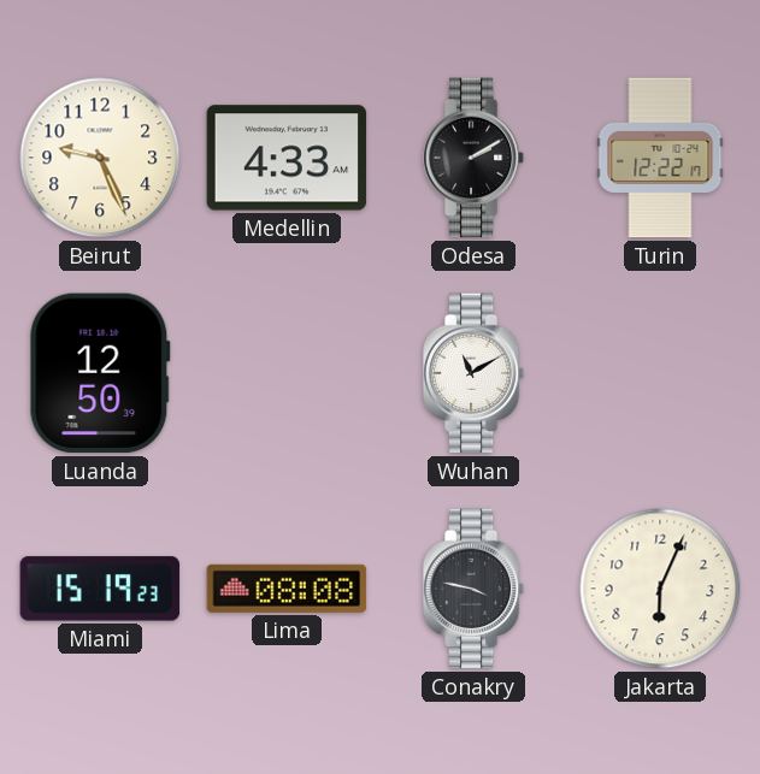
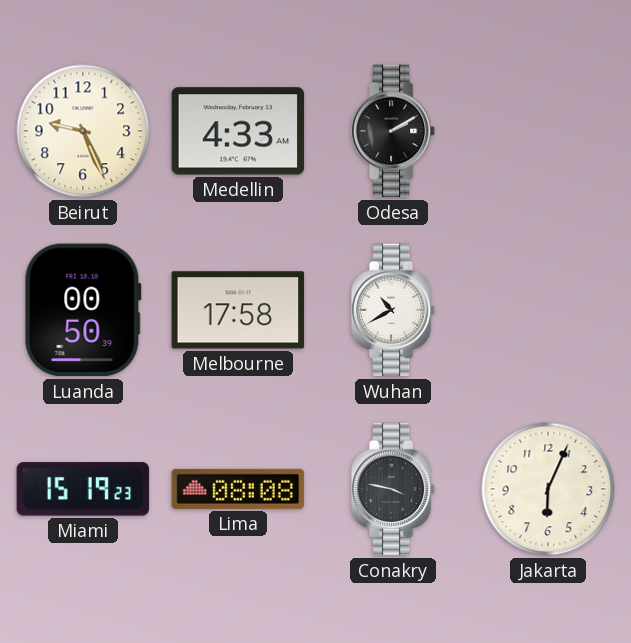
Turin: 12:22 -> none (660, 158)
Luanda: 12:50 -> 00:50 (83, 310)
Melbourne: none -> 17:58 (238, 310)
Wuhan: 11:10 -> 10:40 (393, 310)
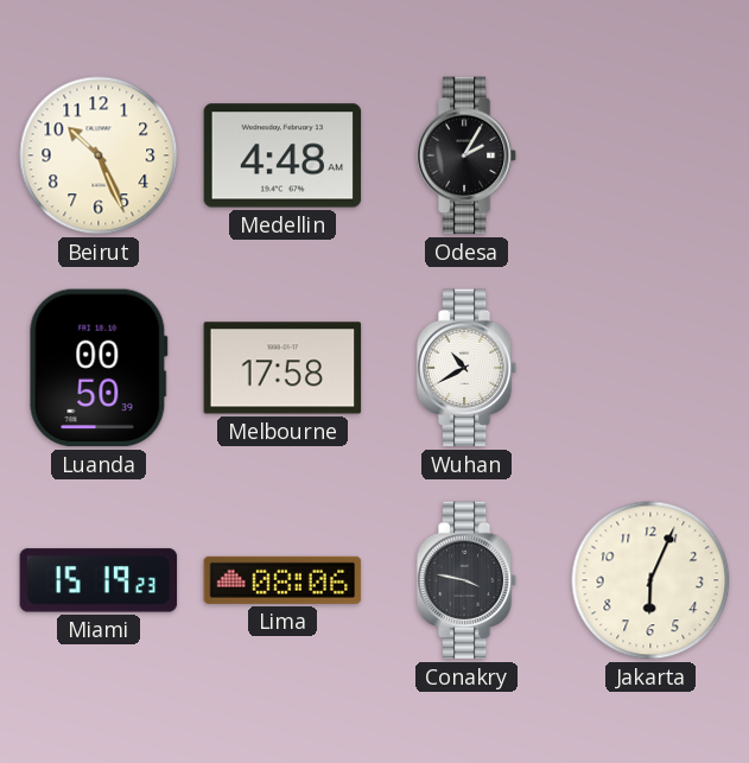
Beirut: 9:26 -> 10:26 (99, 155)
Medellin: 4:33 -> 4:48 (283, 155)
Odesa: 2:10 -> 2:05 (466, 155)
Lima: 08:08 -> 08:06 (283, 580)
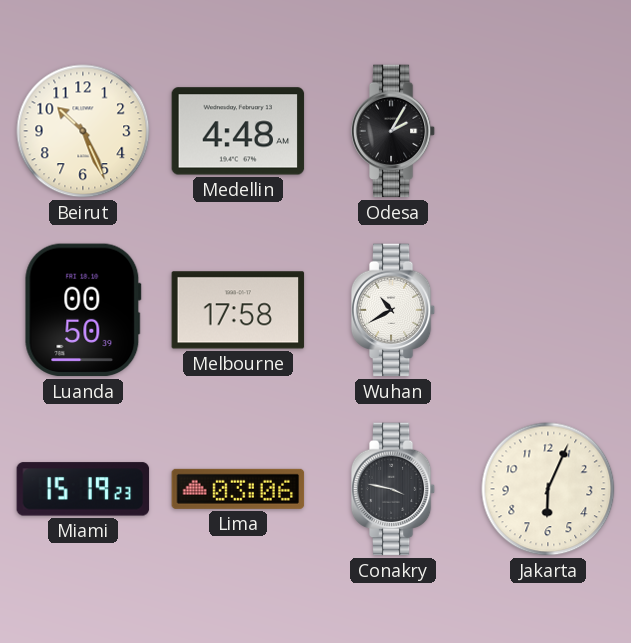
Lima: 08:06 -> 03:06 (238, 489)
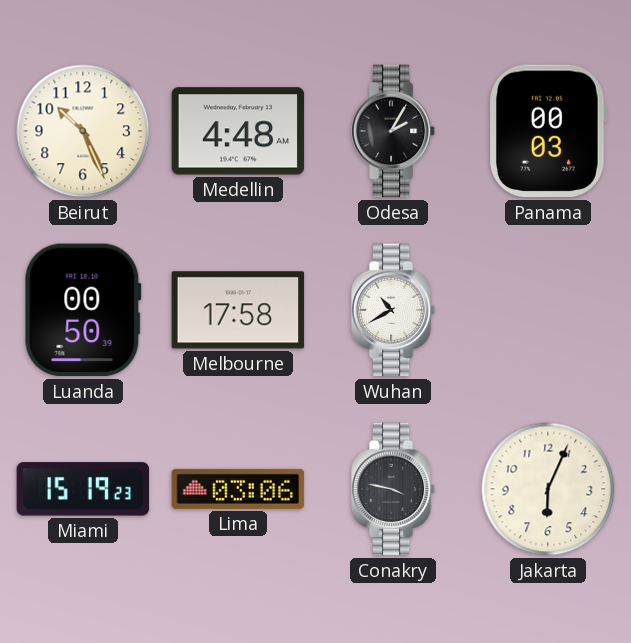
Panama: none -> 00:03 (548, 131)
